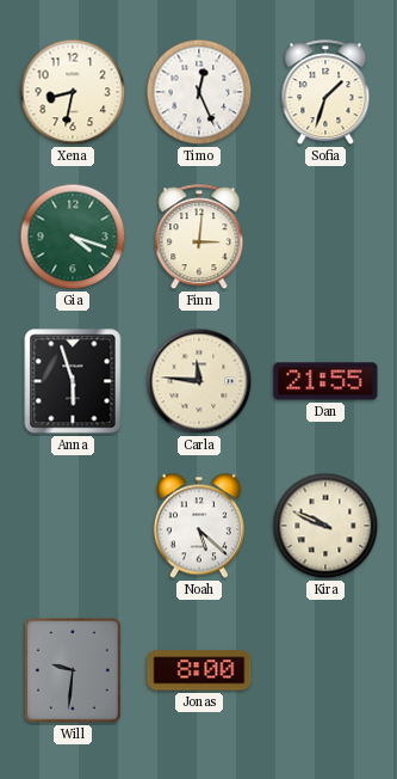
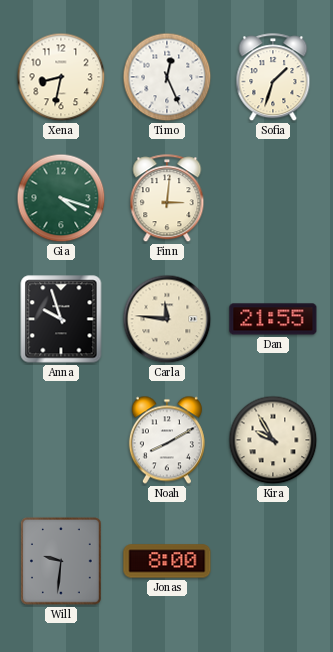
Anna: 5:57 -> 9:57 (61, 319)
Noah: 5:22 -> 8:10 (167, 440)
Kira: 9:49 -> 9:55 (273, 440)
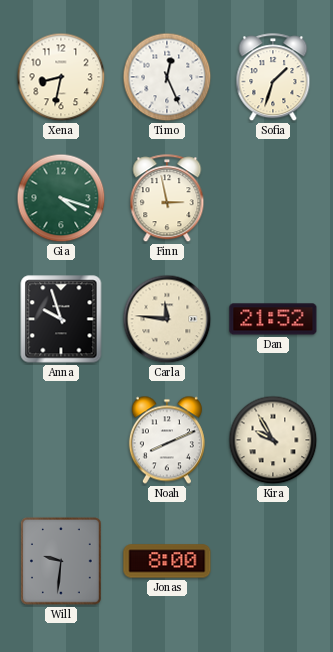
Finn: 3:01 -> 2:58 (167, 199)
Dan: 21:55 -> 21:52 (273, 319)
Noah: 8:10 -> 8:11 (167, 440)
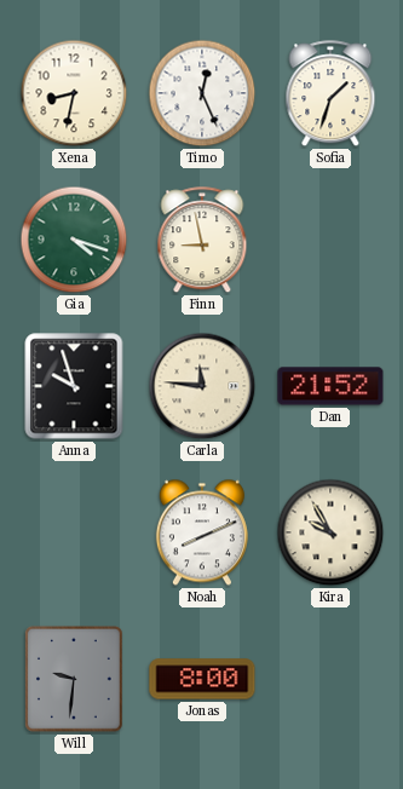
Finn: 2:58 -> 8:58 (202, 241)
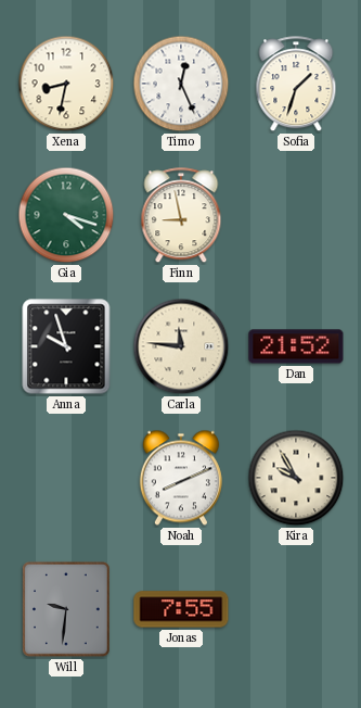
Jonas: 8:00 -> 7:55 (181, 609)
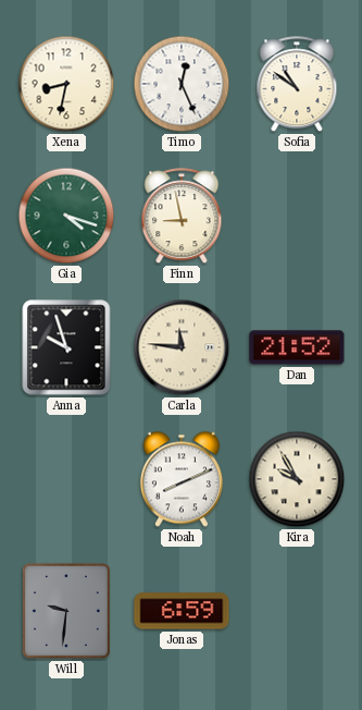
Sofia: 1:33 -> 10:51 (297, 85)
Jonas: 7:55 -> 6:59 (182, 611)
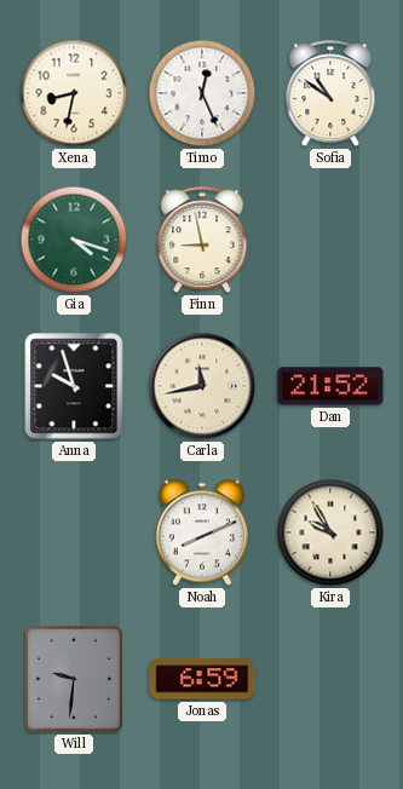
Carla: 11:46 -> 11:43 (202, 386)
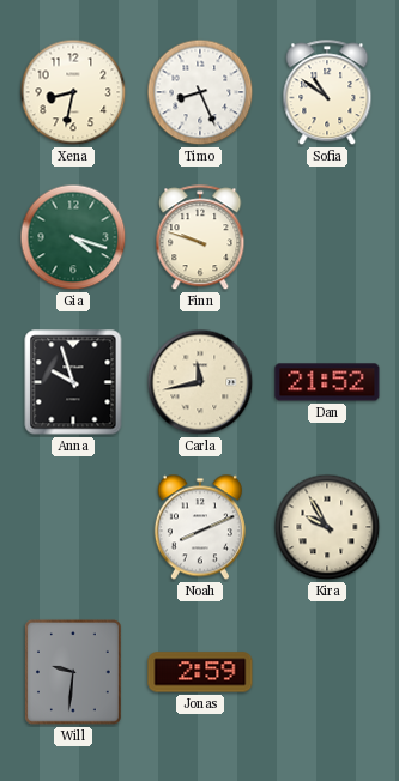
Timo: 12:26 -> 8:26 (200, 92)
Finn: 8:58 -> 9:48 (200, 238)
Jonas: 6:59 -> 2:59 (200, 672)
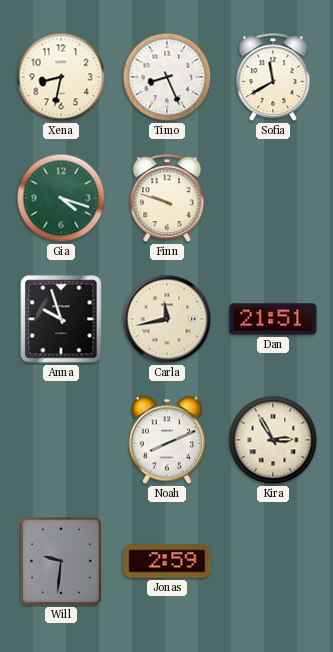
Sofia: 10:51 -> 11:40 (273, 78)
Dan: 21:52 -> 21:51 (273, 319)
Kira: 9:55 -> 2:55 (273, 440)
